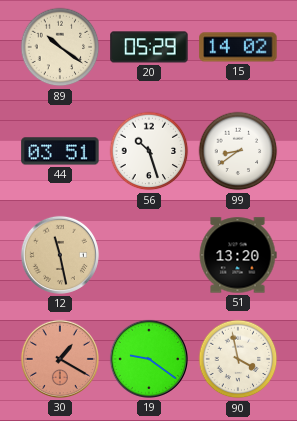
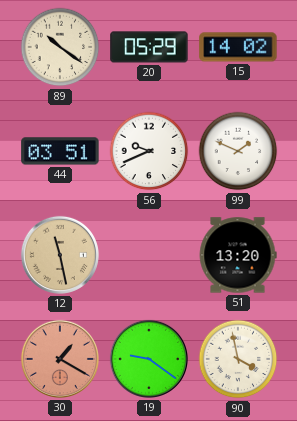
56: 10:27 -> 9:41 (149, 151)
99: 8:39 -> 1:49 (238, 151)
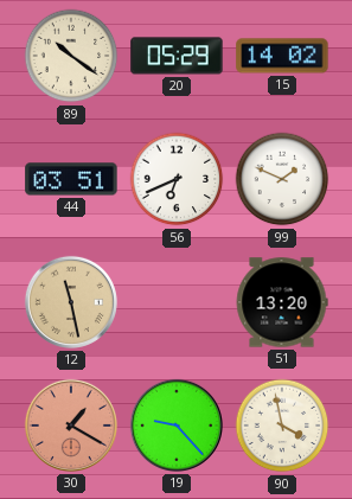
56: 9:41 -> 6:41 (177, 179)
19: 9:21 -> 9:23 (177, 426)
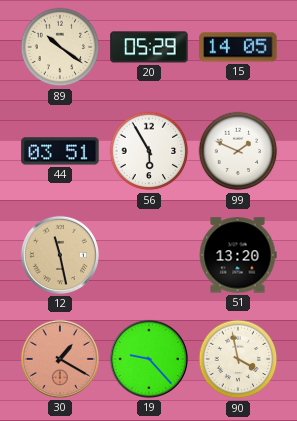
15: 14:02 -> 14:05 (238, 47)
56: 6:41 -> 5:55 (149, 151)
